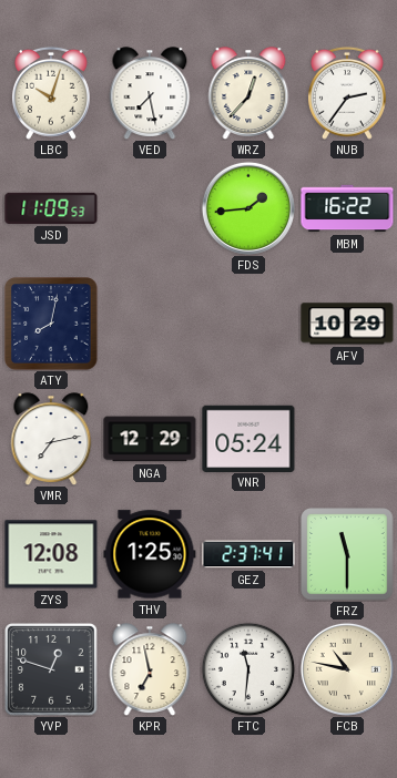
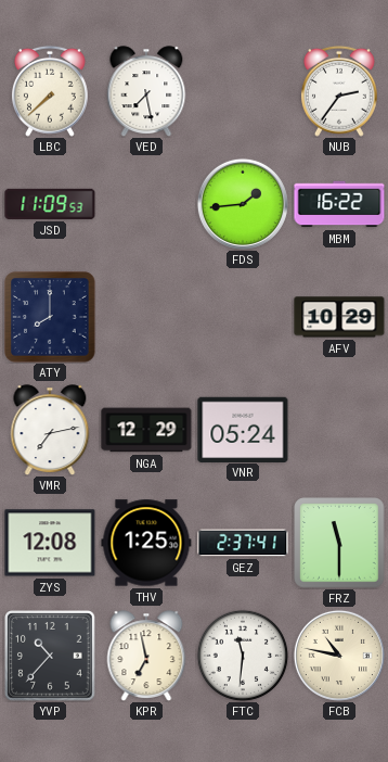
LBC: 10:03 -> 7:38 (50, 91)
WRZ: 12:37 -> none (248, 93)
ATY: 8:02 -> 8:00 (50, 317)
YVP: 12:48 -> 10:37 (51, 657)
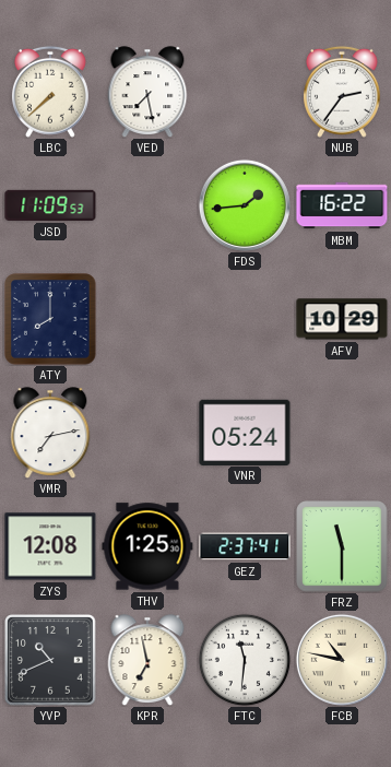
NGA: 12:29 -> none (146, 430)
YVP: 10:37 -> 10:41 (51, 661)
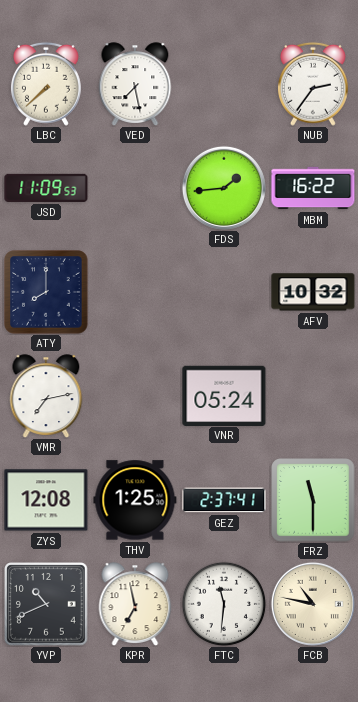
AFV: 10:29 -> 10:32 (313, 292)
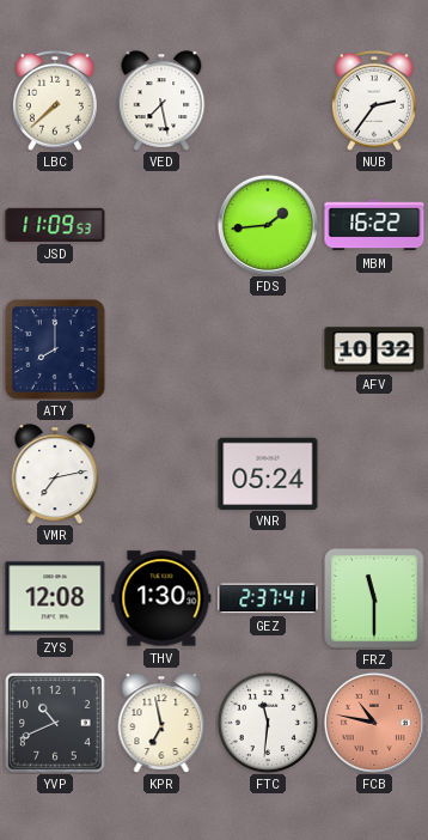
THV: 1:25 -> 1:30 (161, 598)
FCB dial: cream -> salmon (374, 723)
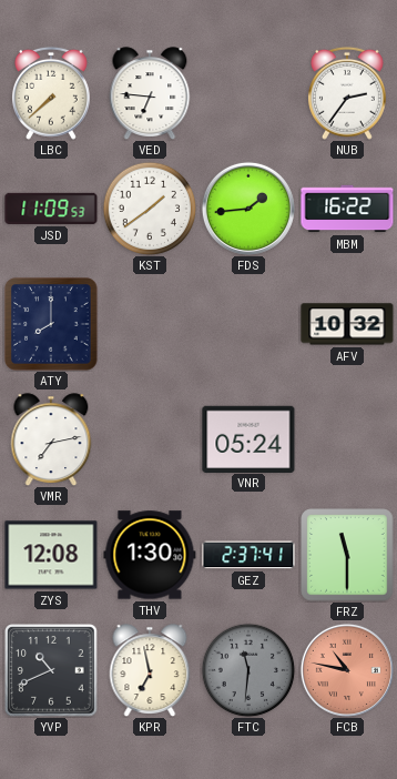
VED: 7:28 -> 6:46 (150, 93)
KST: none -> 1:39 (150, 209)
FTC dial: white -> grey (248, 670)
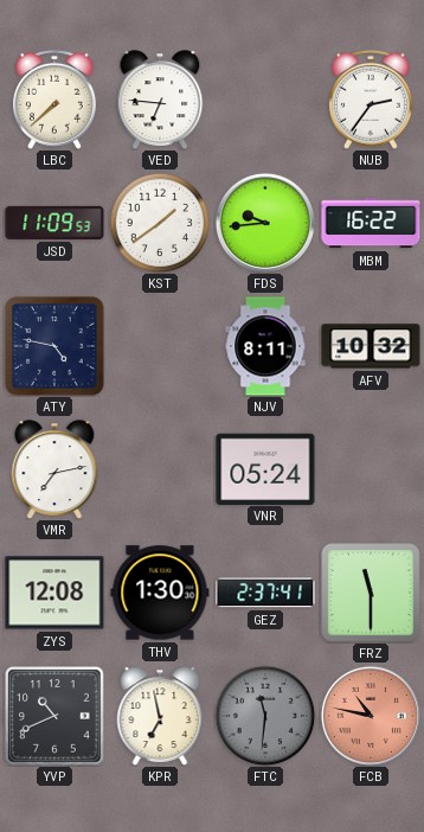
FDS: 1:44 -> 9:44 (265, 223)
ATY: 8:00 -> 4:47 (54, 346)
NJV: none -> 8:11 (265, 346)
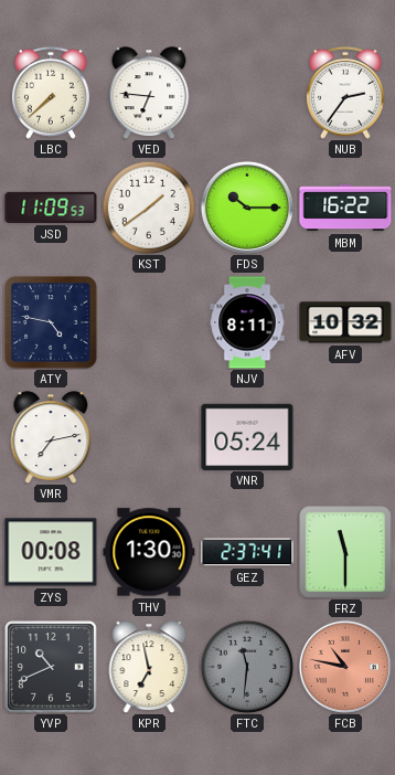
FDS: 9:44 -> 10:15 (247, 208)
ZYS: 12:08 -> 00:08 (51, 552)
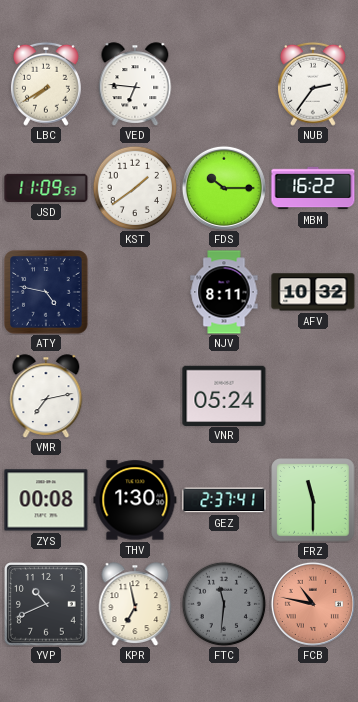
LBC: 7:38 -> 7:40 (46, 84)
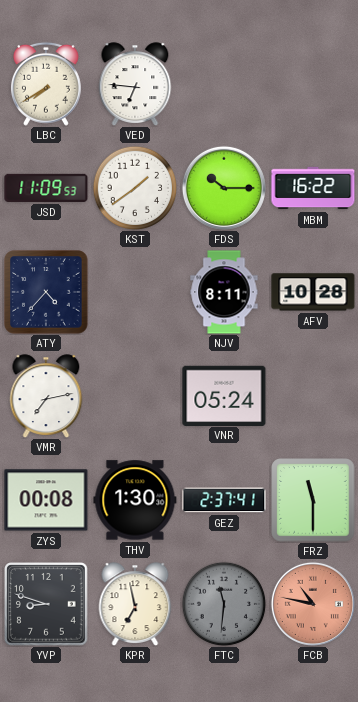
NUB: 2:36 -> none (313, 84)
ATY: 4:47 -> 4:37 (46, 292)
AFV: 10:32 -> 10:28 (313, 292)
YVP: 10:41 -> 8:48 (47, 605)
